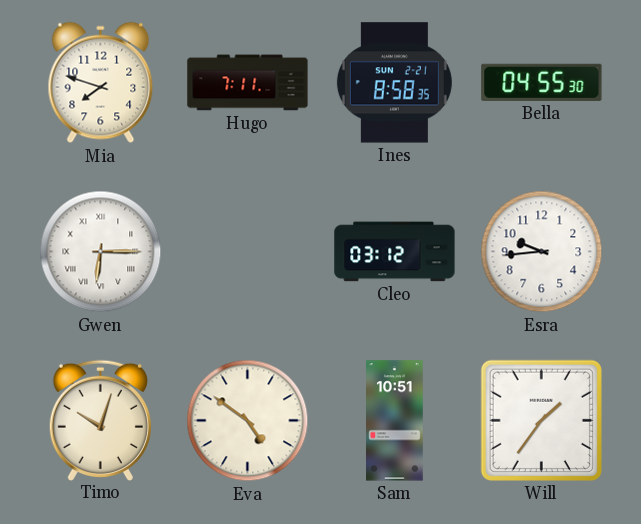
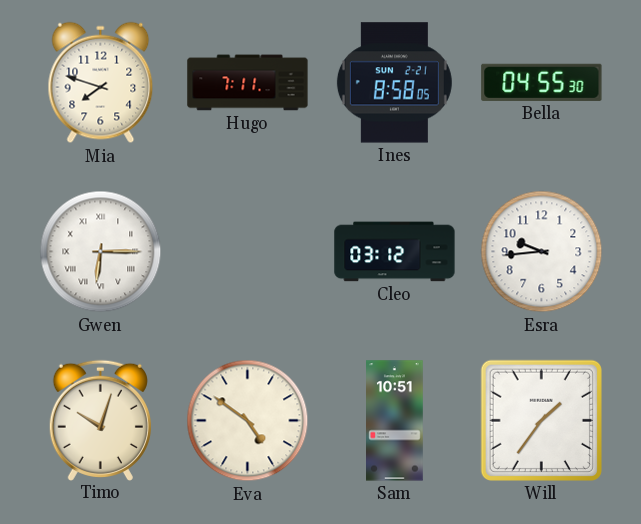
Ines: 8:58:35 -> 8:58:05 (394, 83)
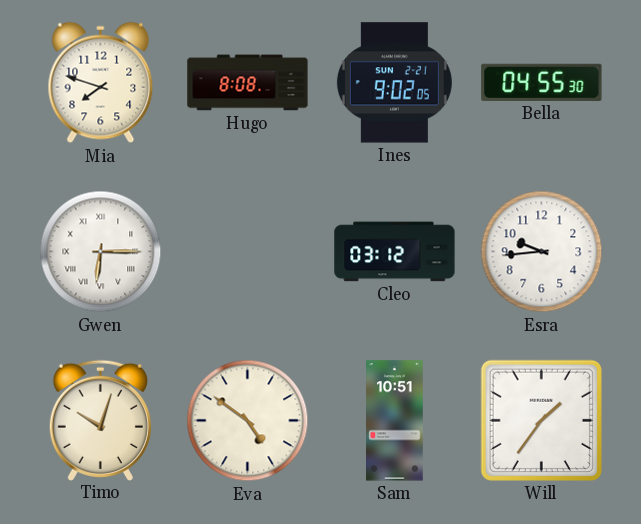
Hugo: 7:11 -> 8:08 (248, 83)
Ines: 8:58 -> 9:02 (394, 83)
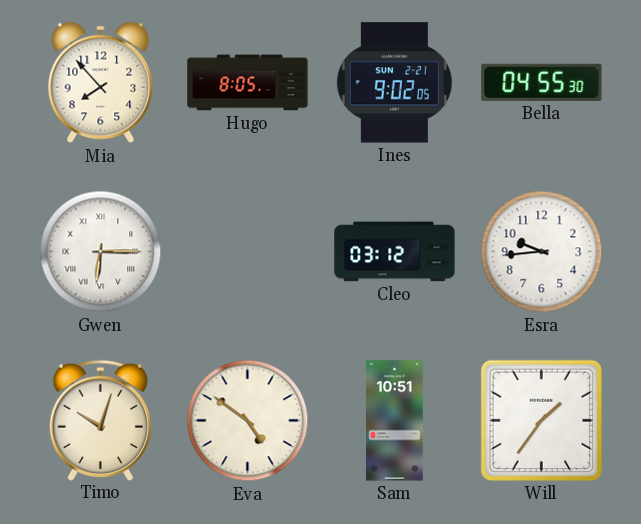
Mia: 7:48 -> 7:53 (101, 83)
Hugo: 8:08 -> 8:05 (248, 83)
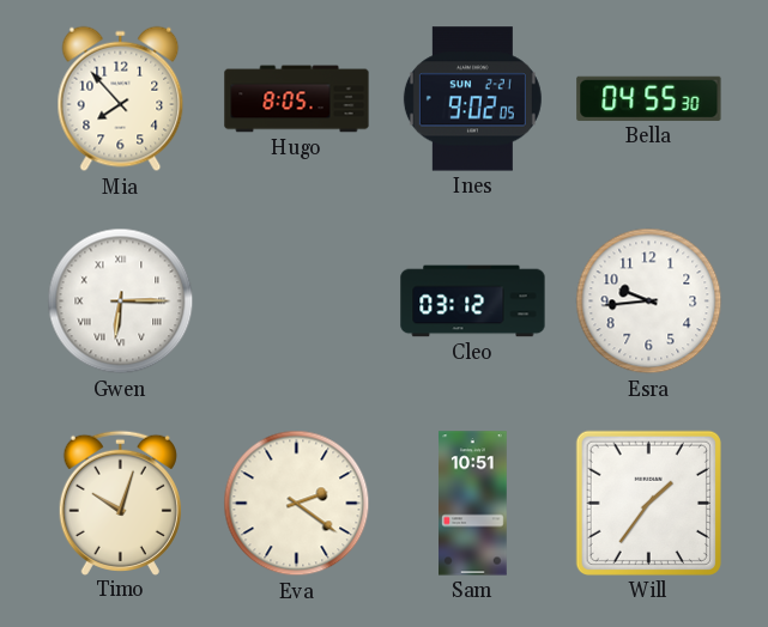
Eva: 4:51 -> 2:21 (297, 504)
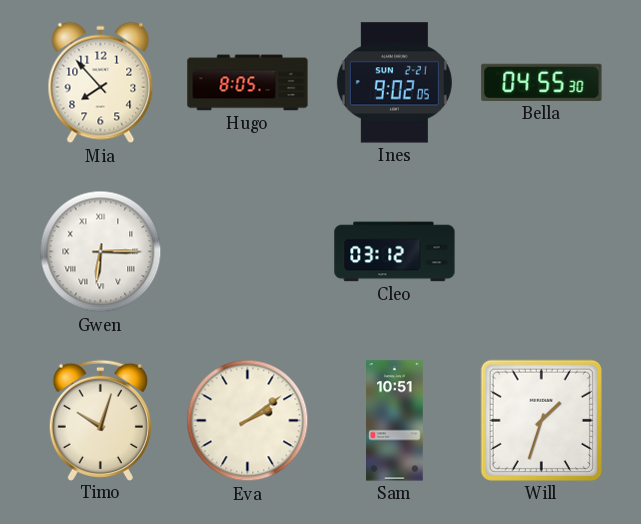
Esra: 9:44 -> none (649, 302)
Eva: 2:21 -> 2:09 (248, 421)
Will: 1:36 -> 1:33 (541, 420)
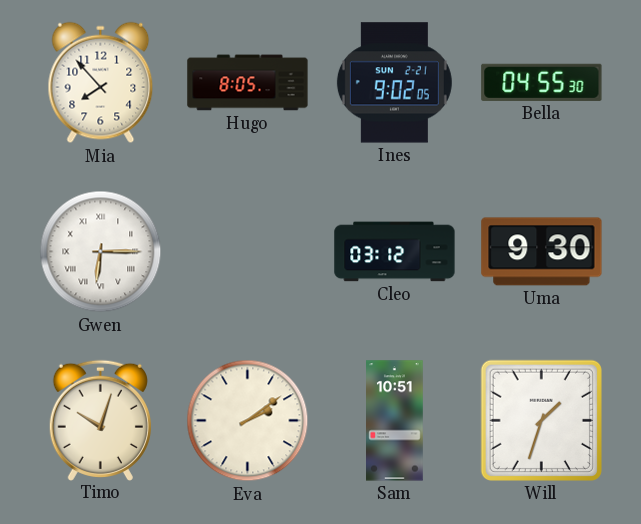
Uma: none -> 9:30 (542, 252)
